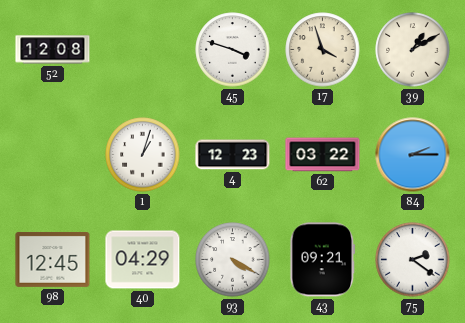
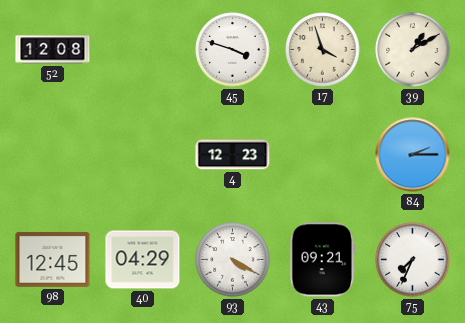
1: 1:03 -> none (143, 155)
62: 03:22 -> none (323, 155)
75: 2:21 -> 7:34 (413, 260)
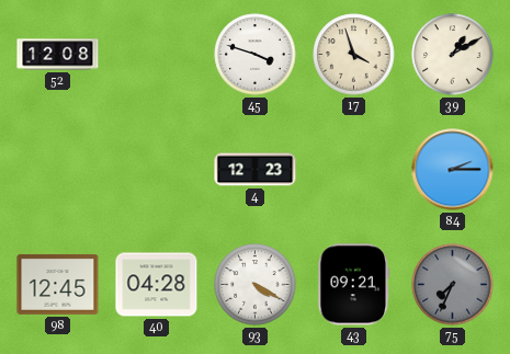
40: 04:29 -> 04:28 (157, 285)
75 dial: white -> grey (453, 285)
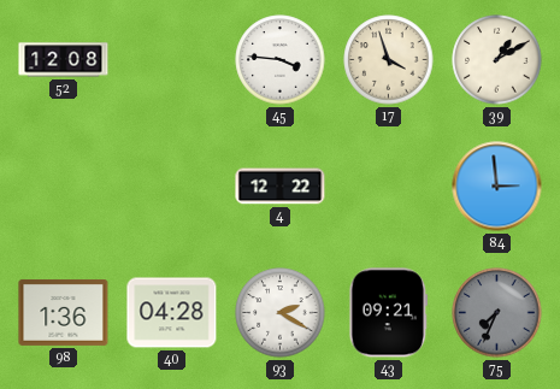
45: 3:48 -> 3:46 (281, 60)
4: 12:23 -> 12:22 (281, 187)
84: 2:15 -> 2:59 (497, 187)
98: 12:45 -> 1:36 (64, 313)
93: 4:20 -> 2:20 (281, 313)
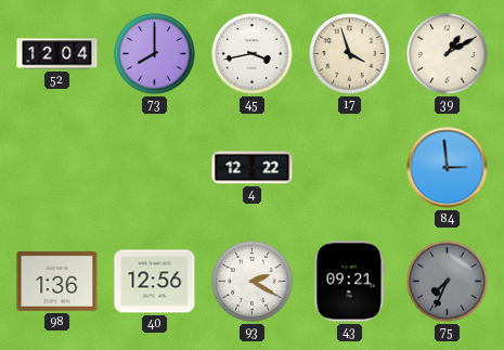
52: 12:08 -> 12:04 (57, 54)
73: none -> 8:00 (155, 54)
45: 3:46 -> 3:43 (253, 54)
40: 04:28 -> 12:56 (155, 282)
